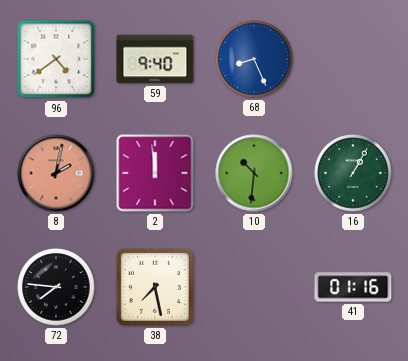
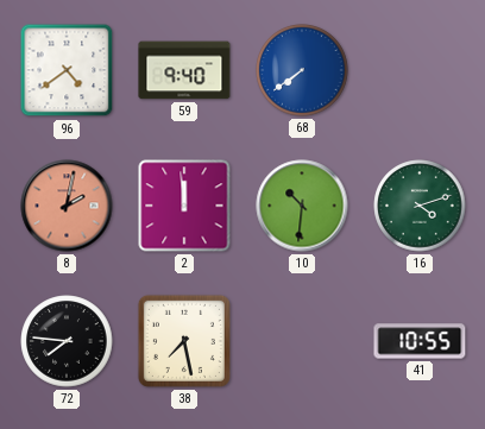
68: 8:26 -> 7:39 (302, 70)
16: 1:05 -> 4:12 (420, 206)
41: 01:16 -> 10:55 (420, 341)
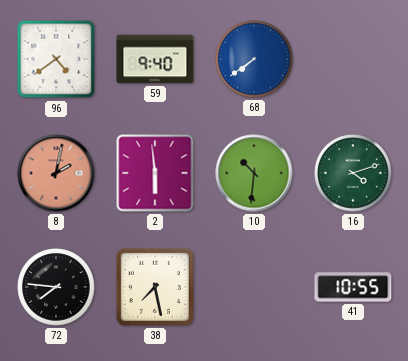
2: 11:59 -> 5:59 (155, 173)
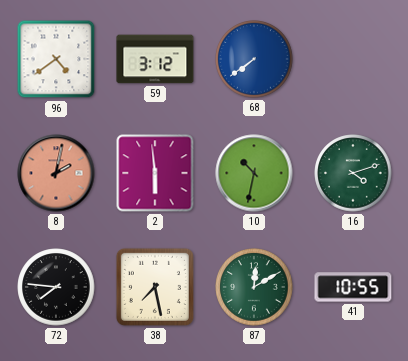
59: 9:40 -> 3:12 (155, 59)
10: 10:31 -> 10:32 (254, 173)
87: none -> 12:10 (254, 287)
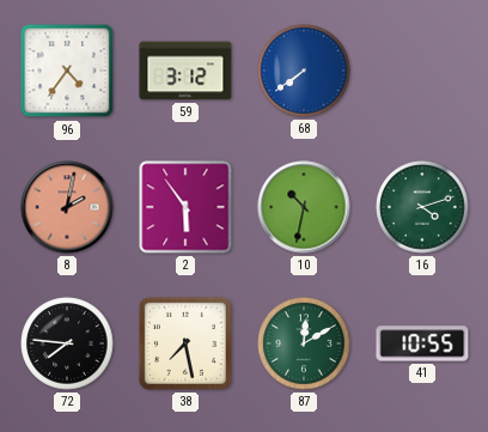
96: 4:39 -> 4:36 (67, 71)
2: 5:59 -> 5:54 (185, 207)
